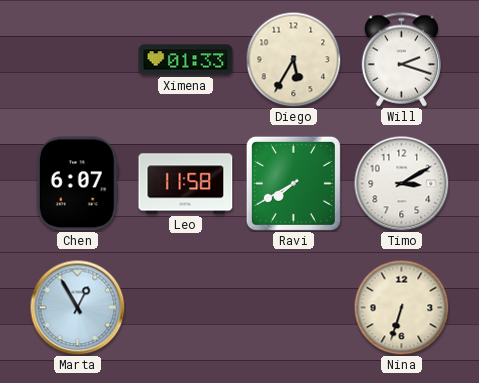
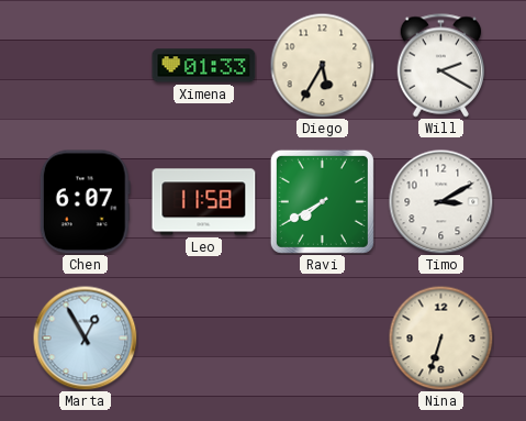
Will: 2:18 -> 2:20 (441, 66)
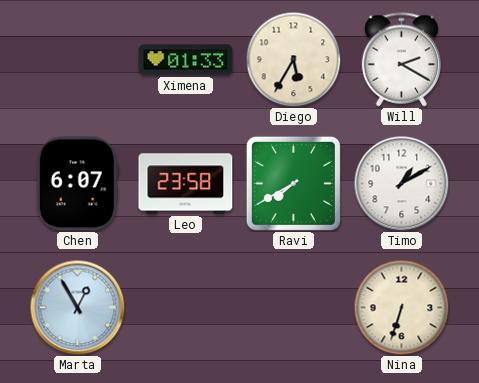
Leo: 11:58 -> 23:58 (186, 184)
Timo: 3:10 -> 1:10 (401, 183)
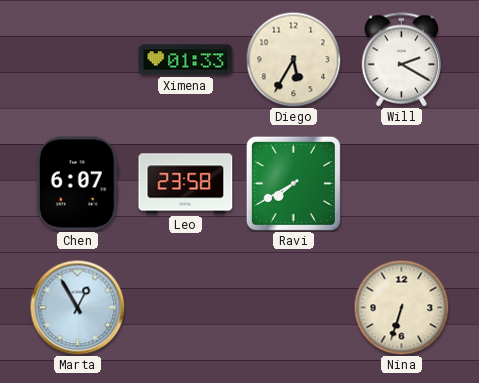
Timo: 1:10 -> none (401, 183)
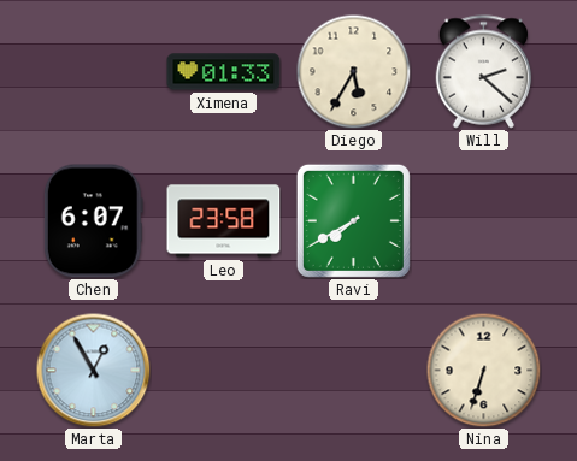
Will: 2:20 -> 2:22 (484, 72)
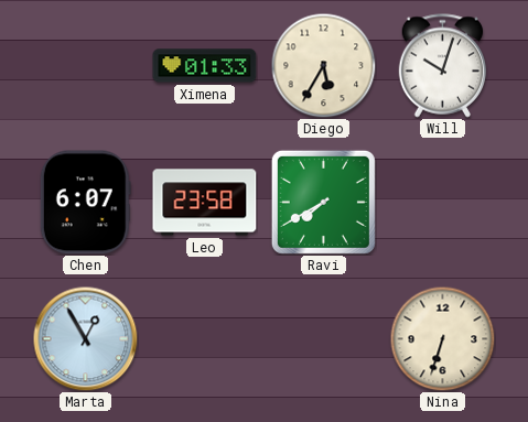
Will: 2:22 -> 10:03 (443, 66)
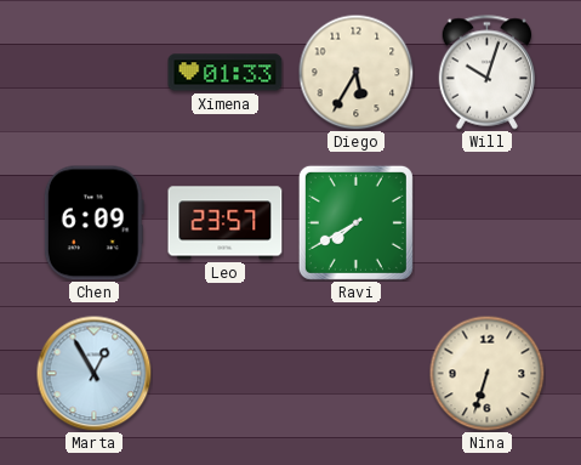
Chen: 6:07 -> 6:09 (93, 223)
Leo: 23:58 -> 23:57 (226, 223)
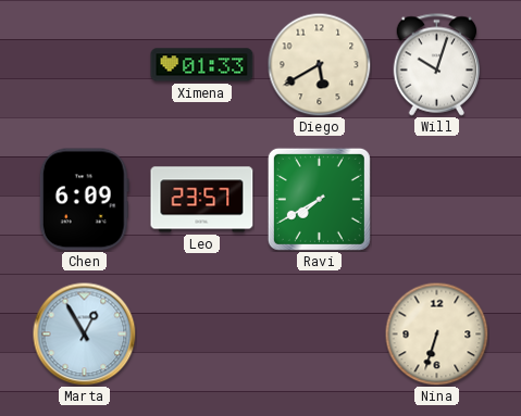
Diego: 5:35 -> 5:40 (319, 64)
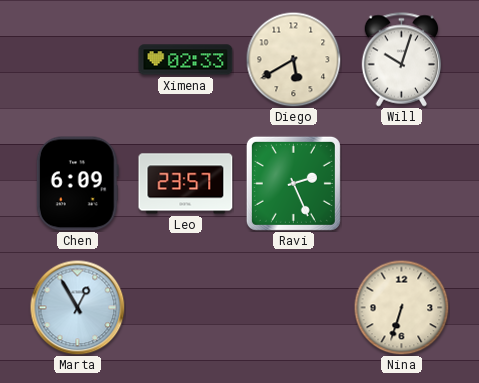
Ximena: 01:33 -> 02:33 (186, 60)
Ravi: 7:40 -> 2:26 (293, 183)
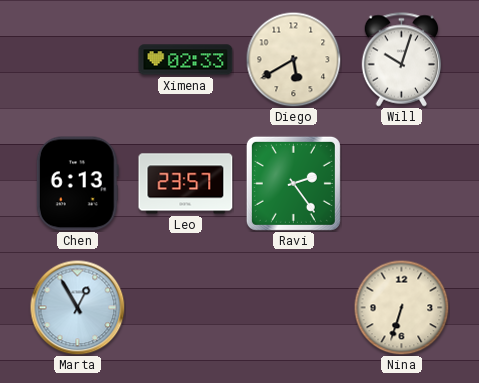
Chen: 6:09 -> 6:13 (77, 184)
Ravi: 2:26 -> 2:24 (293, 183)
